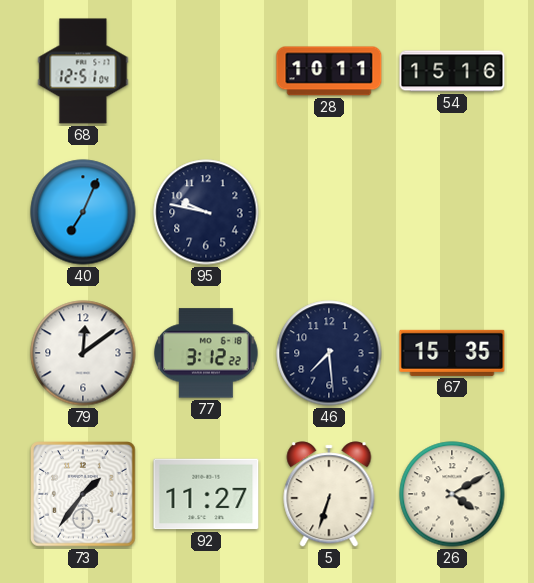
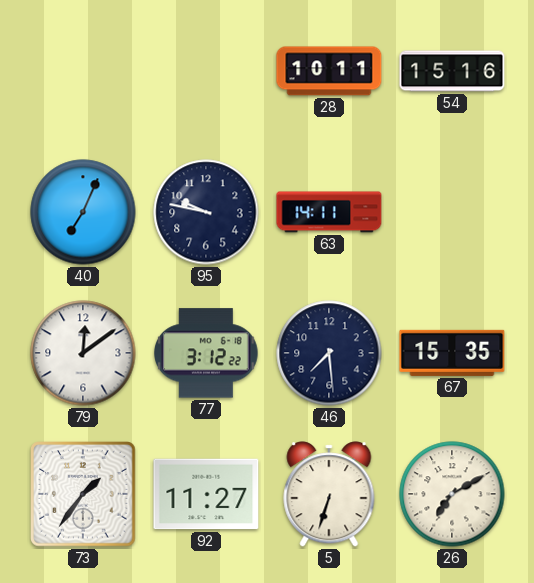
68: 12:51 -> none (83, 71)
63: none -> 14:11 (329, 212)
26: 4:10 -> 7:10 (452, 494)
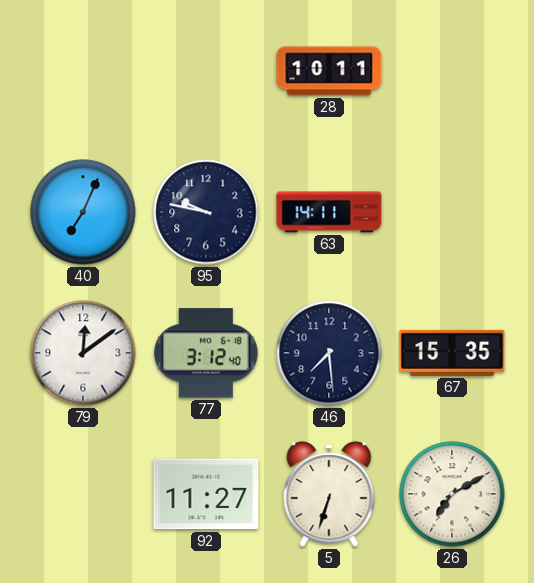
54: 15:16 -> none (452, 71)
77: 3:12:22 -> 3:12:40 (206, 353)
73: 1:36 -> none (83, 494)
